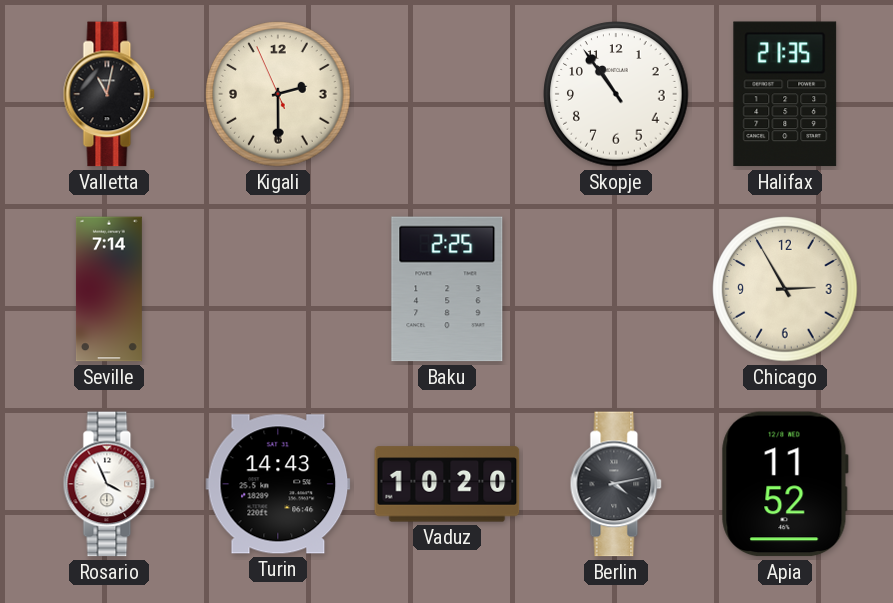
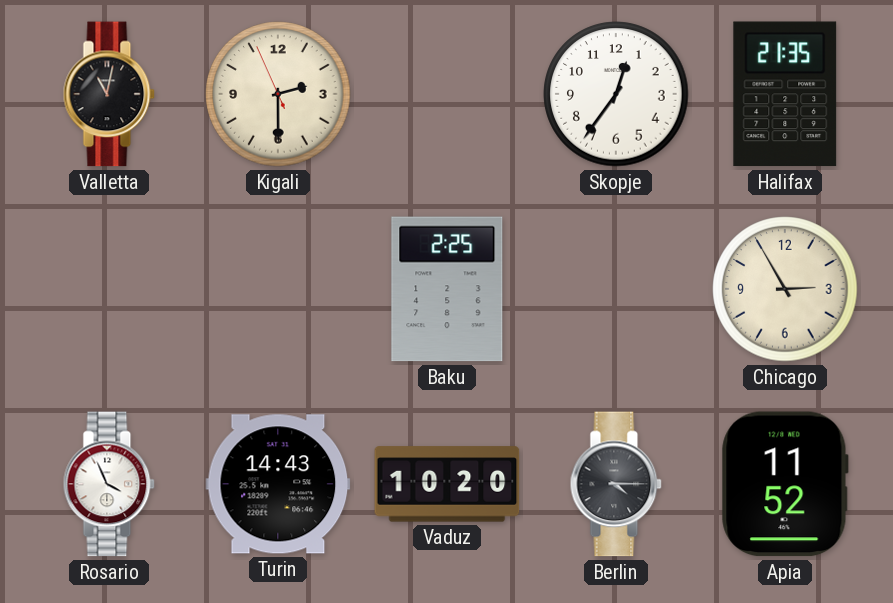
Skopje: 10:54 -> 12:36 (616, 94)
Seville: 7:14 -> none (109, 289)
Berlin: 4:13 -> 4:15 (616, 484)
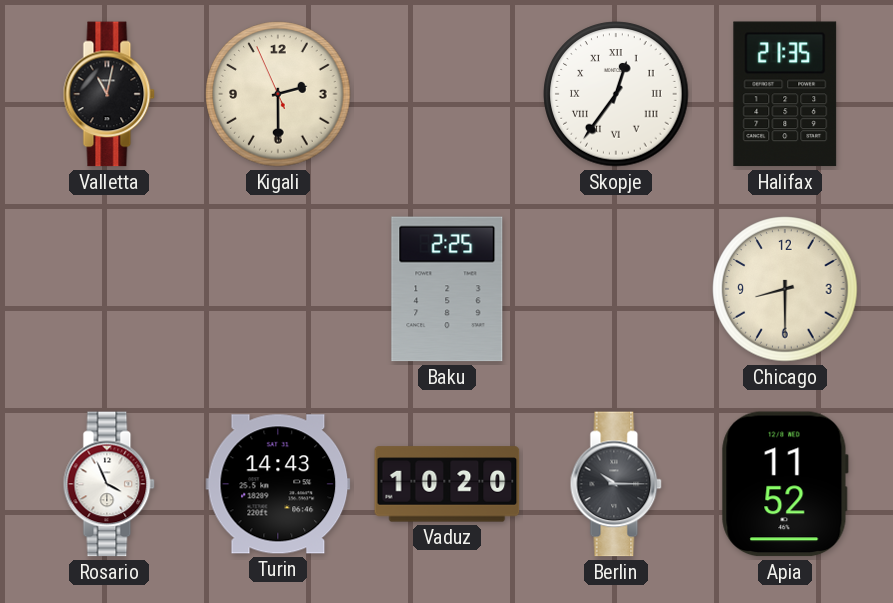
Skopje numerals: Arabic -> Roman (616, 94)
Chicago: 2:55 -> 8:30 (785, 289)
Berlin: 4:15 -> 10:15 (616, 484)
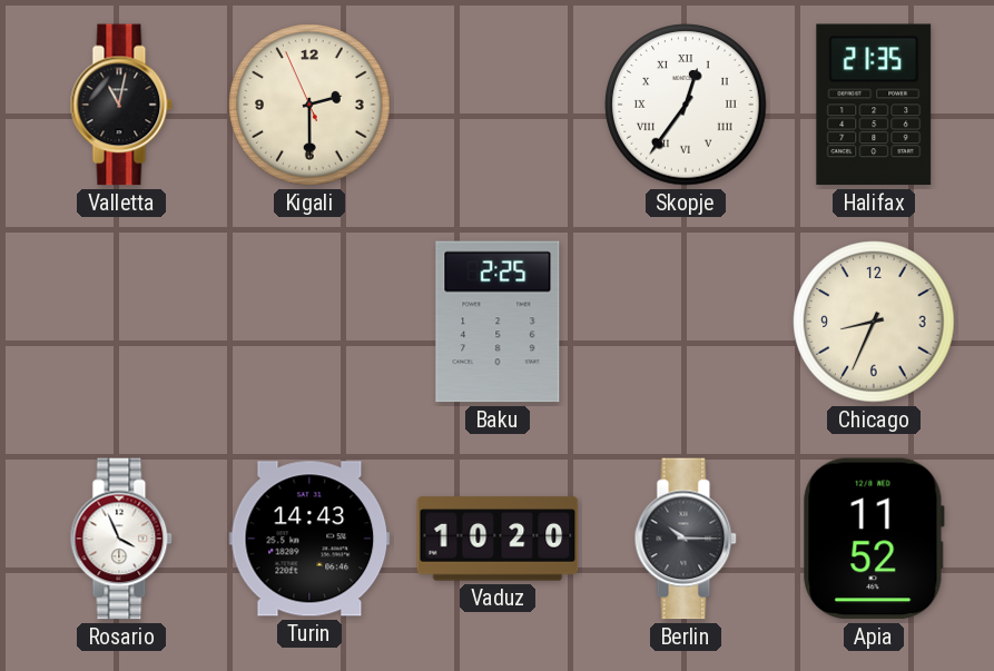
Chicago: 8:30 -> 8:34 (874, 322)
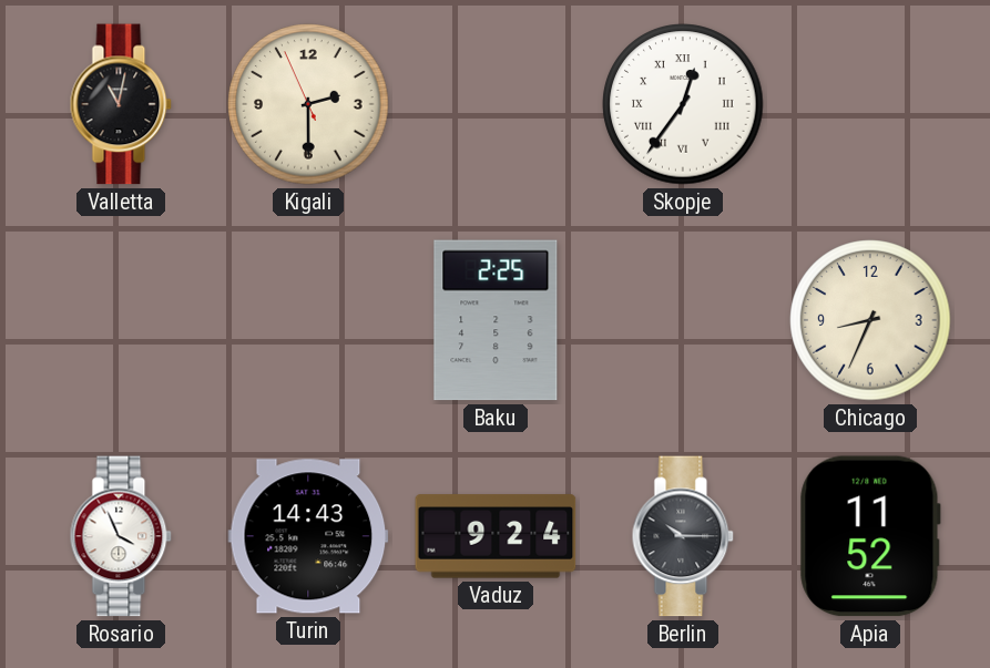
Halifax: 21:35 -> none (874, 105)
Vaduz: 10:20 -> 9:24 (496, 536)
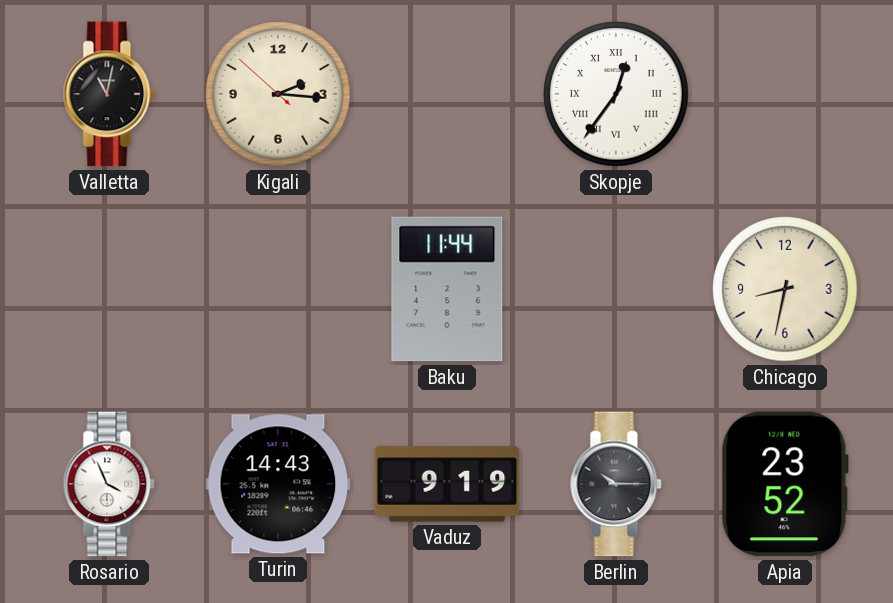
Kigali: 2:29 -> 2:15 (278, 94)
Baku: 2:25 -> 11:44 (447, 289)
Chicago: 8:34 -> 8:32 (785, 289)
Vaduz: 9:24 -> 9:19 (447, 484)
Apia: 11:52 -> 23:52 (785, 484)
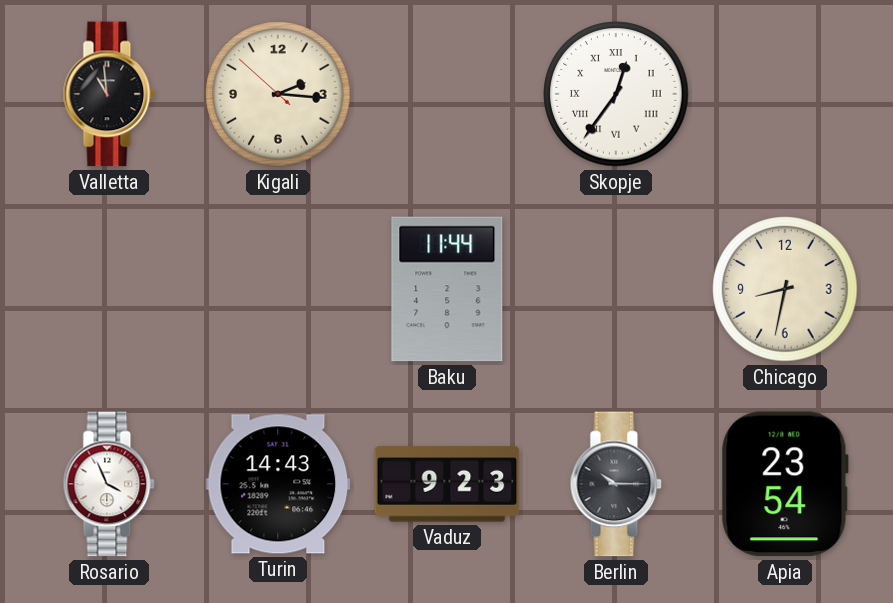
Valletta: 11:02 -> 10:59 (109, 94)
Vaduz: 9:19 -> 9:23 (447, 484)
Apia: 23:52 -> 23:54 (785, 484)
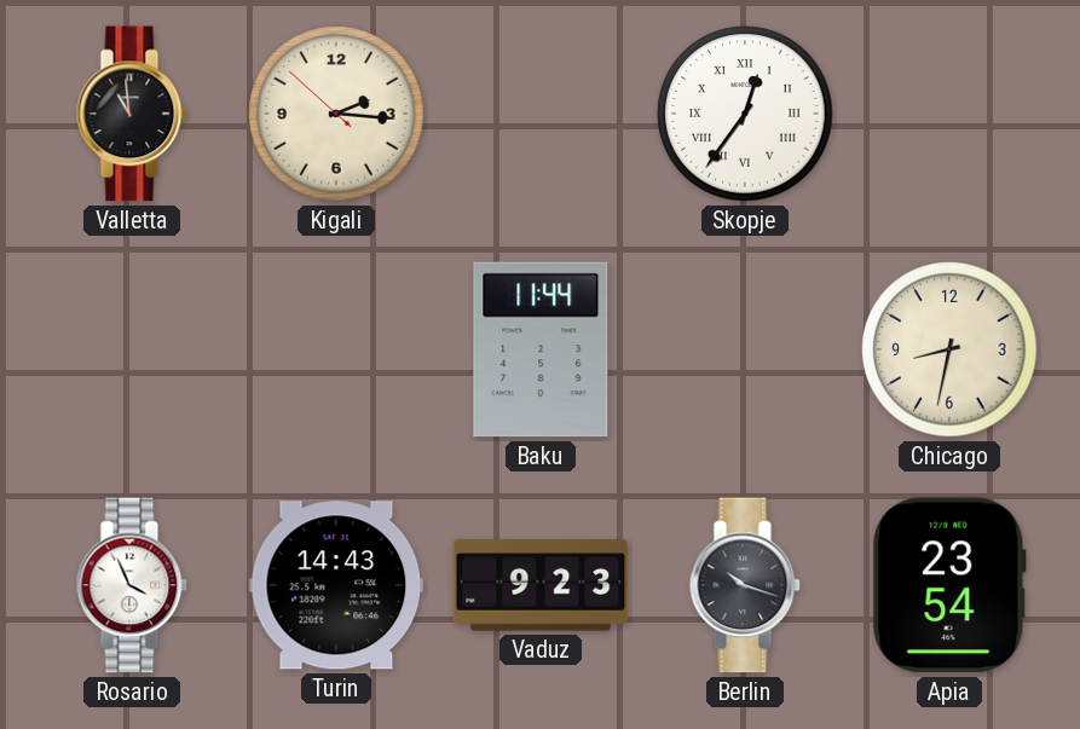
Berlin: 10:15 -> 10:18 (745, 585)
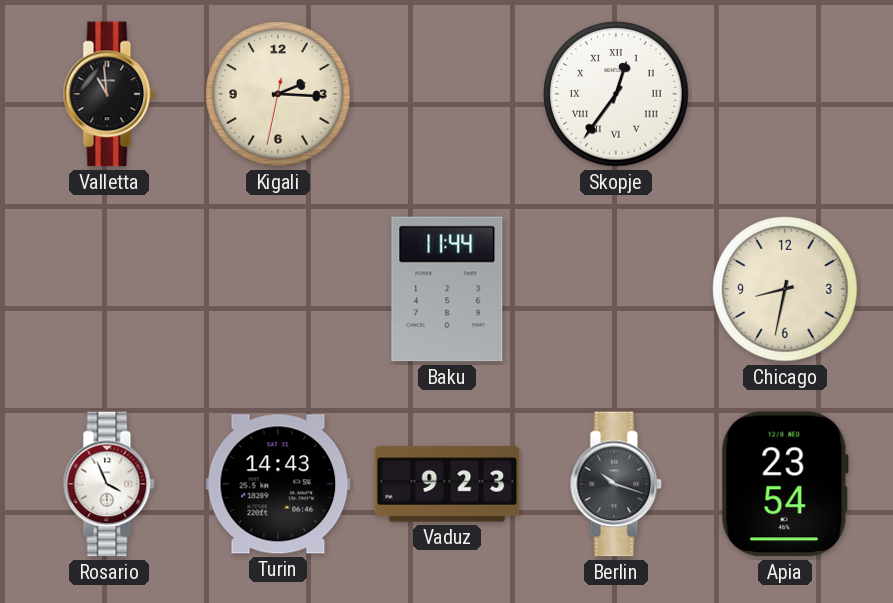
Kigali: 2:15:52 -> 2:15:32 (278, 94)
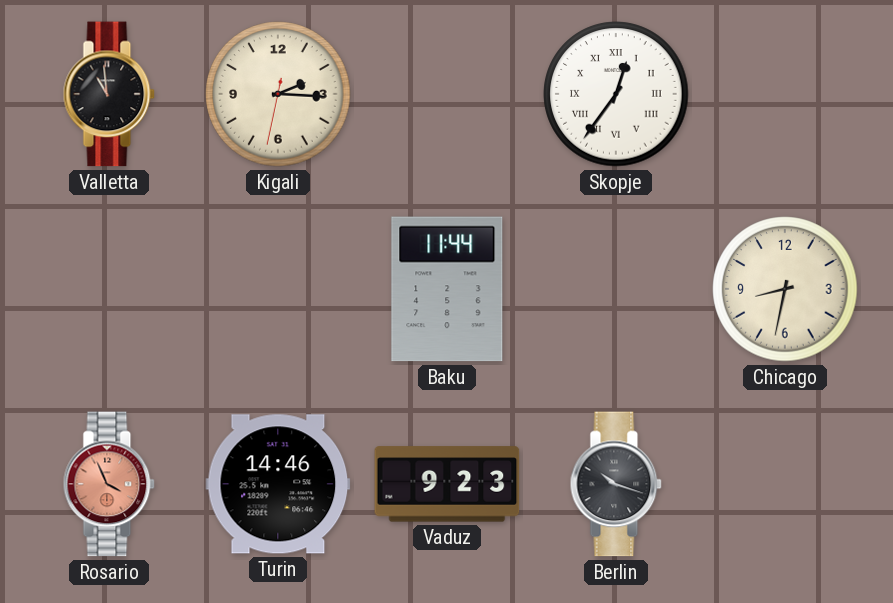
Rosario dial: white -> salmon (109, 484)
Turin: 14:43 -> 14:46 (278, 484)
Apia: 23:54 -> none (785, 484)
